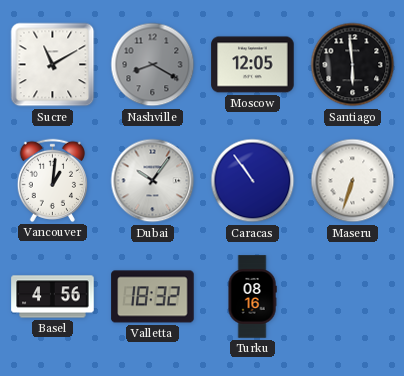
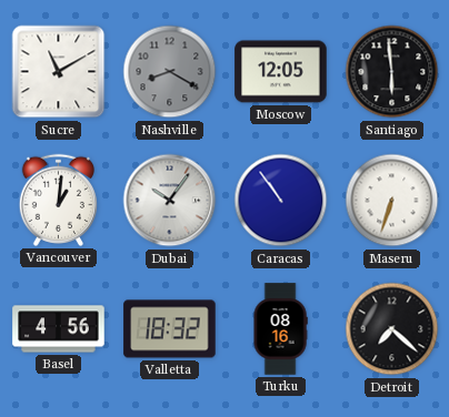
Detroit: none -> 7:22 (392, 329)
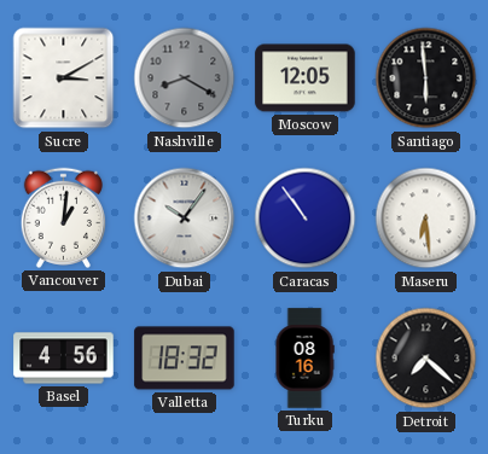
Sucre: 11:10 -> 3:10 (64, 78)
Maseru: 6:33 -> 6:29 (426, 219)
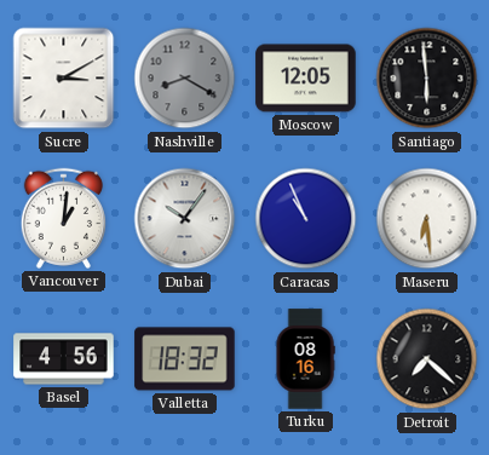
Caracas: 10:54 -> 10:56 (306, 219)
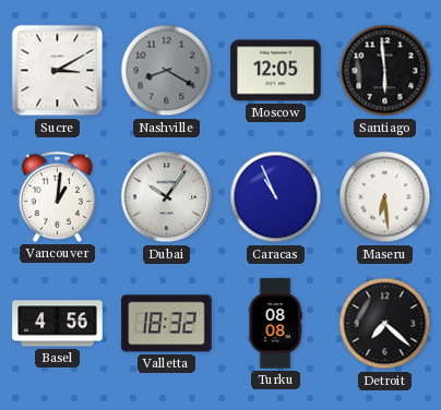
Turku: 08:16 -> 08:08 (275, 324)
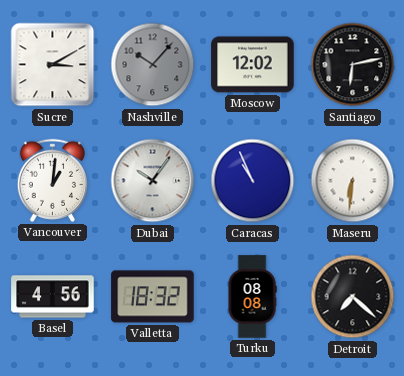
Nashville: 8:20 -> 10:07 (153, 65)
Moscow: 12:05 -> 12:02 (253, 65)
Santiago: 5:59 -> 6:13 (353, 65)
Maseru: 6:29 -> 6:31 (353, 181)
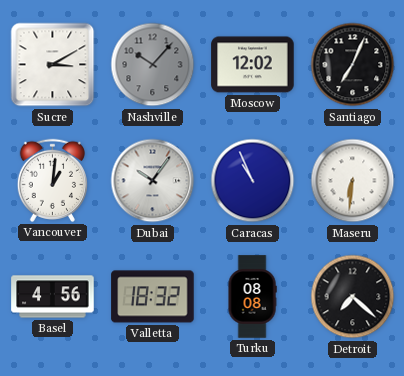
Santiago: 6:13 -> 7:04 (353, 65)
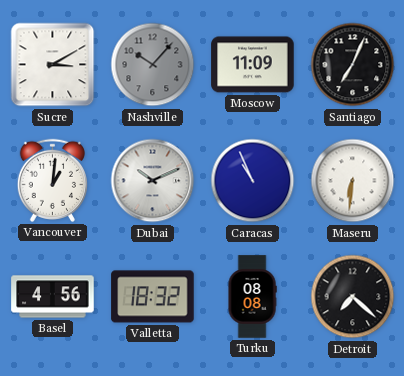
Moscow: 12:02 -> 11:09 (253, 65)
Dubai: 10:06 -> 10:11 (153, 181)
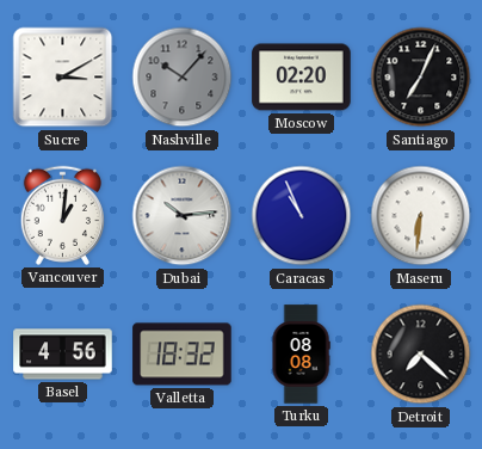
Moscow: 11:09 -> 02:20 (302, 78)
Dubai: 10:11 -> 10:14 (183, 216)
